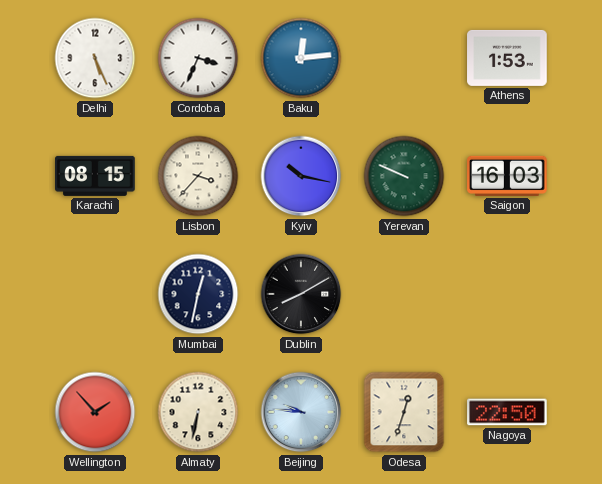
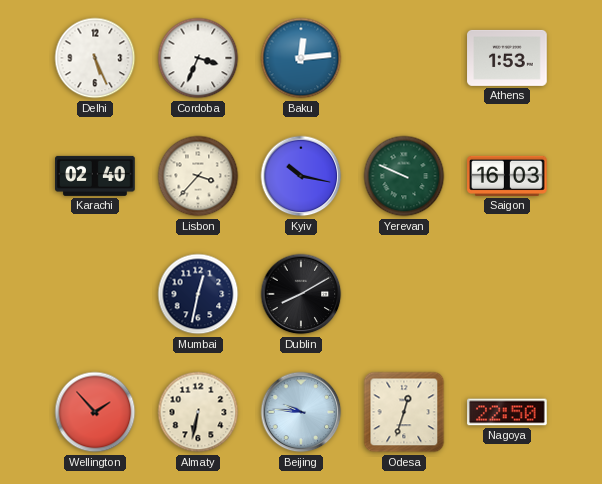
Karachi: 08:15 -> 02:40 (95, 176)
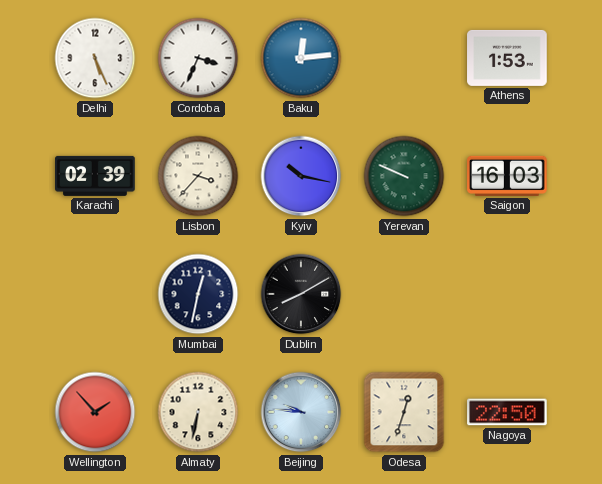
Karachi: 02:40 -> 02:39 (95, 176)
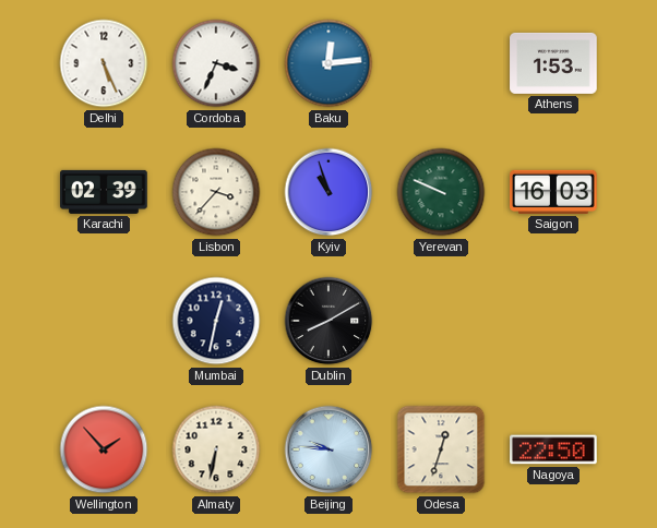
Kyiv: 10:17 -> 10:57 (329, 192)
